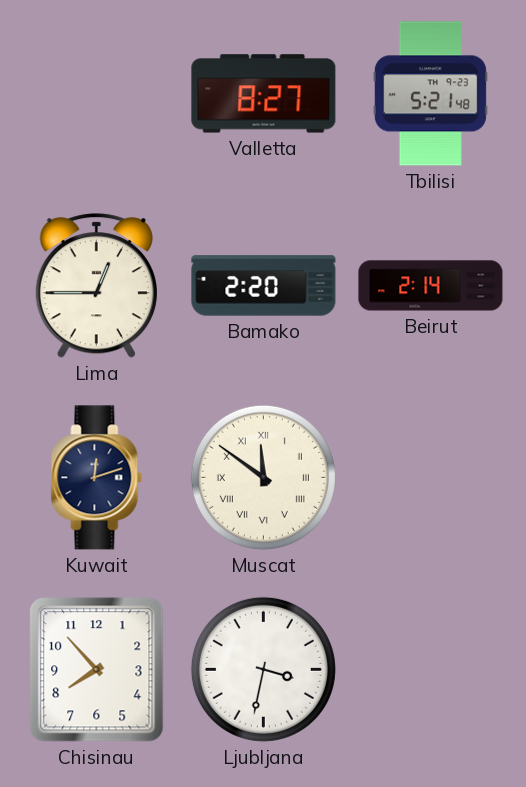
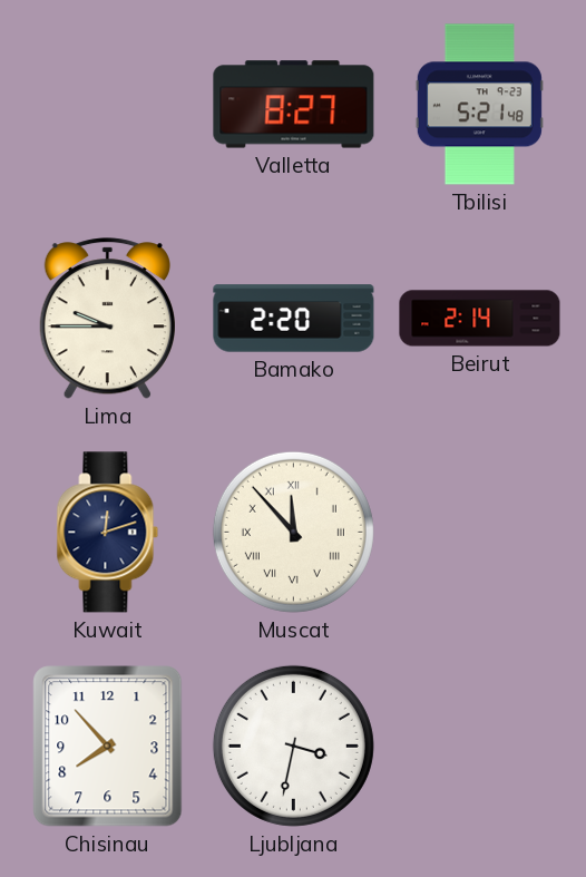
Lima: 12:45 -> 9:45 (107, 319)
Muscat: 11:51 -> 11:53 (293, 532)
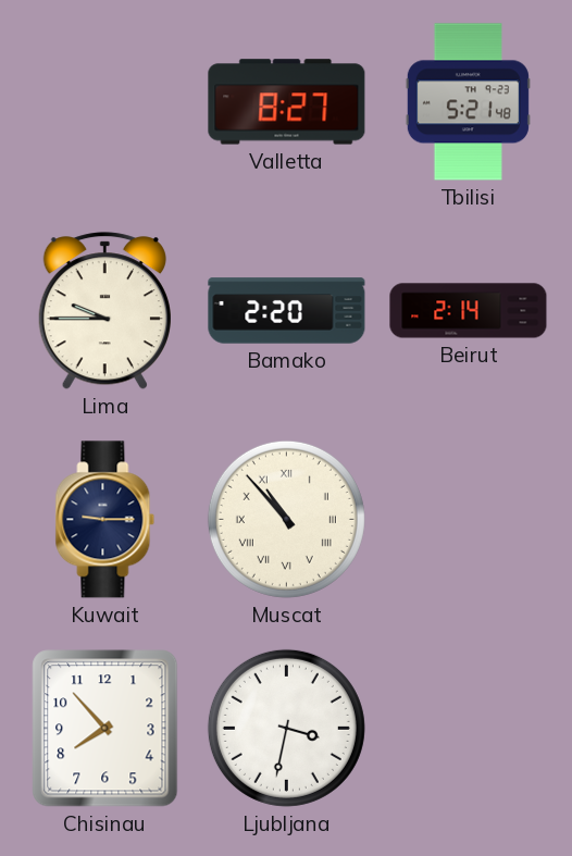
Kuwait: 12:12 -> 9:15 (105, 520)
Muscat: 11:53 -> 10:53 (286, 519)
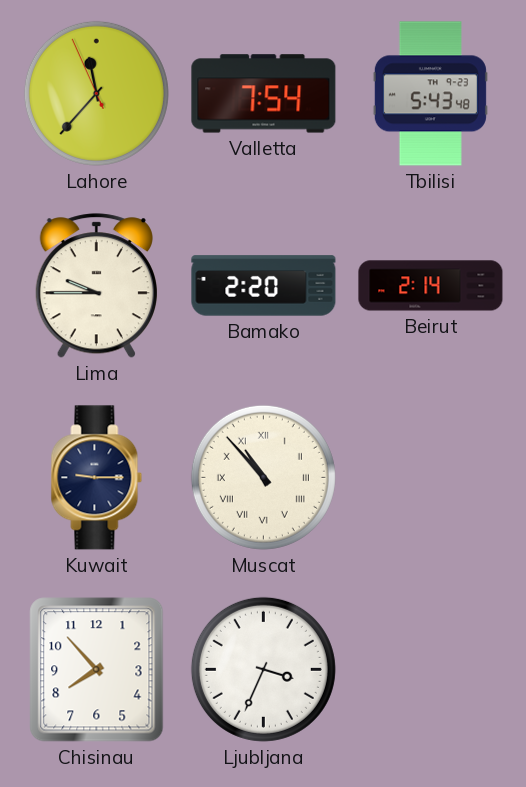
Lahore: none -> 11:36 (96, 93)
Valletta: 8:27 -> 7:54 (264, 94)
Tbilisi: 5:21 -> 5:43 (430, 94)
Ljubljana: 3:32 -> 3:34 (263, 669)
